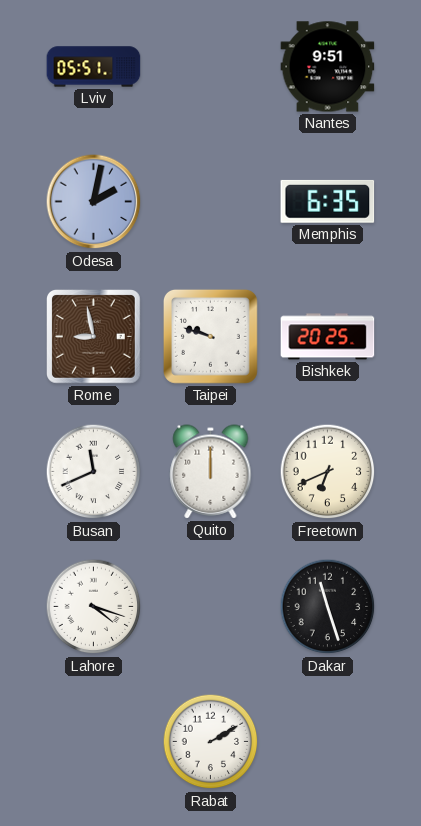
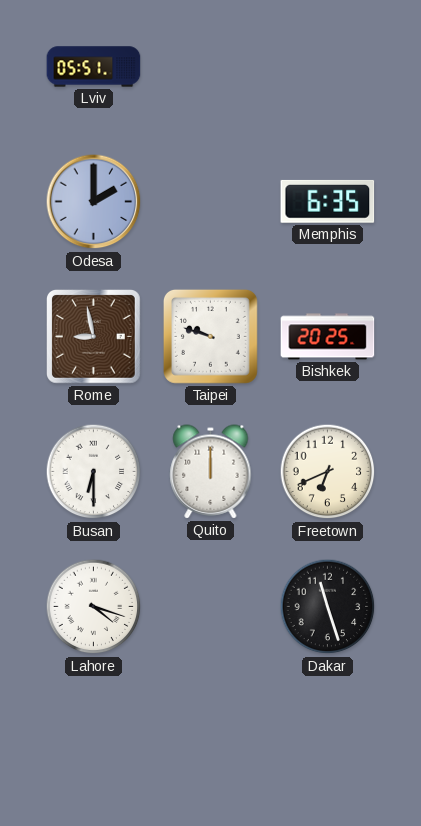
Nantes: 9:51 -> none (328, 67)
Odesa: 2:02 -> 2:00 (94, 202)
Busan: 11:41 -> 6:30 (94, 472)
Rabat: 2:10 -> none (211, 742)
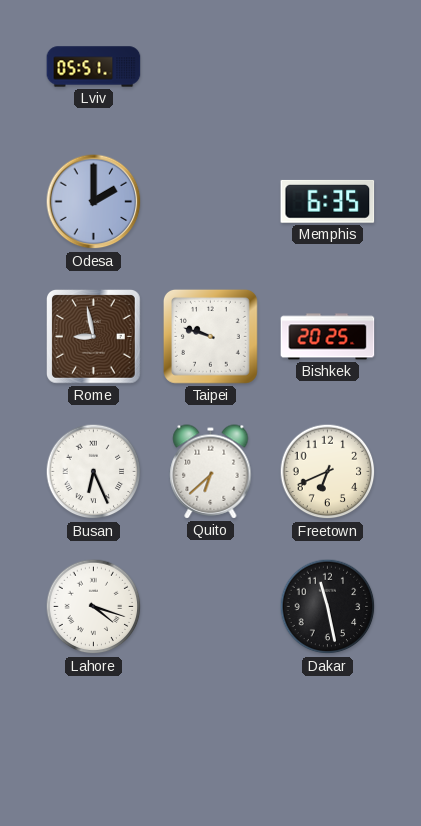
Busan: 6:30 -> 6:26 (94, 472)
Quito: 12:00 -> 6:38 (211, 472)
Dakar: 11:27 -> 11:28 (328, 607)
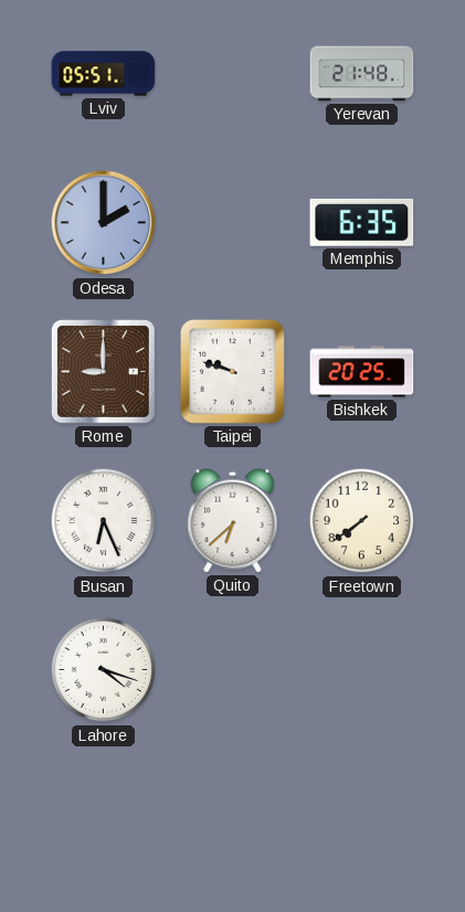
Yerevan: none -> 21:48 (362, 74)
Rome: 8:58 -> 9:00 (104, 372)
Freetown: 6:41 -> 7:39 (362, 521)
Dakar: 11:28 -> none (328, 607)
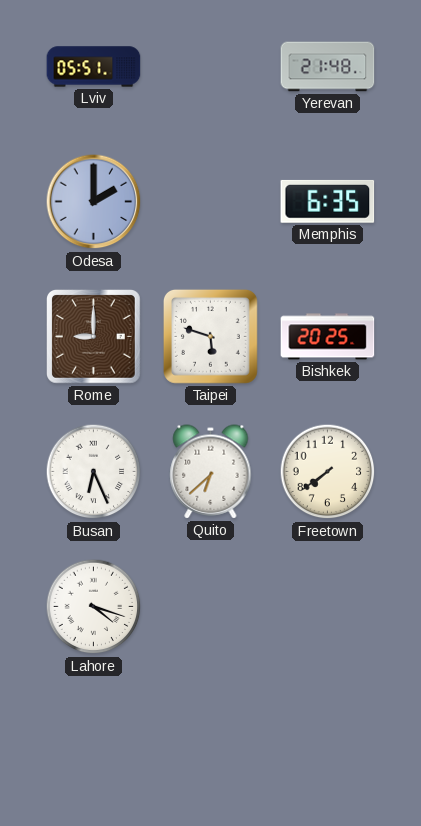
Taipei: 9:48 -> 5:48 (210, 336)
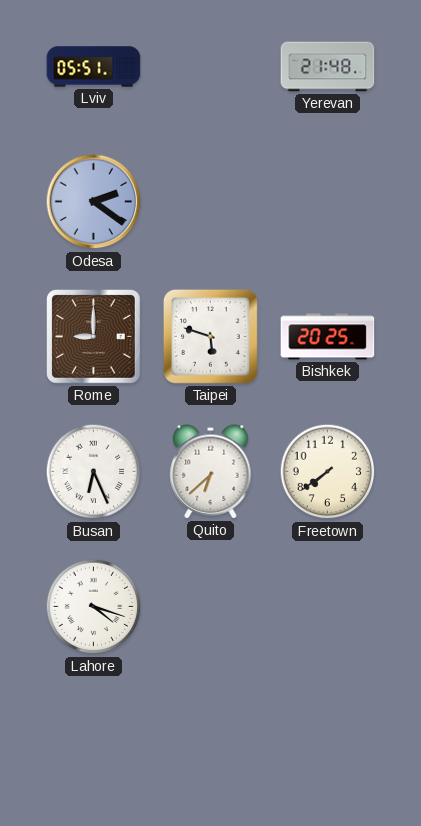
Odesa: 2:00 -> 2:21 (94, 202)
Memphis: 6:35 -> none (328, 201)
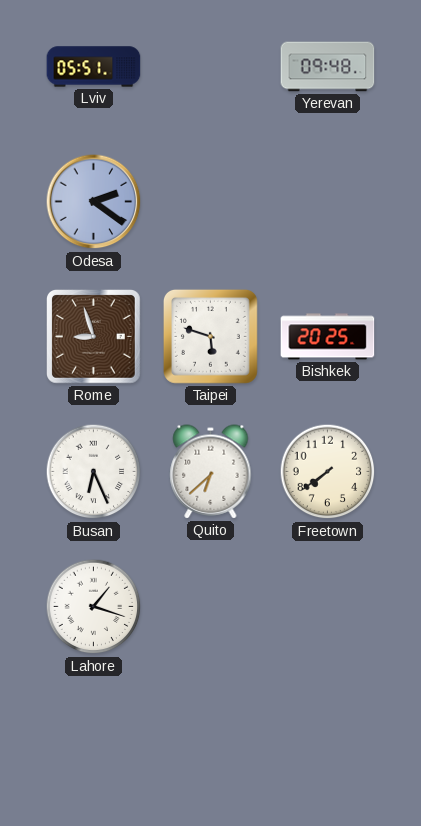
Yerevan: 21:48 -> 09:48 (328, 67)
Rome: 9:00 -> 8:57 (94, 337)
Lahore: 4:18 -> 1:18 (94, 607)
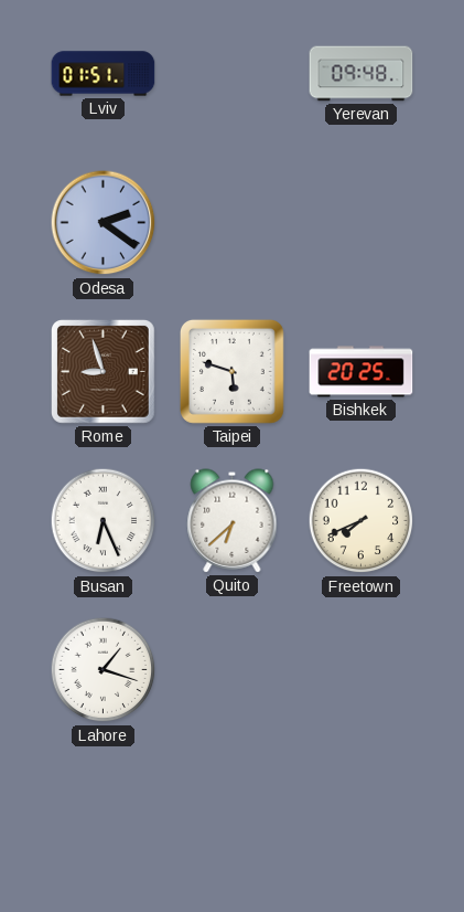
Lviv: 05:51 -> 01:51 (104, 74)
Freetown: 7:39 -> 7:41 (362, 521)
